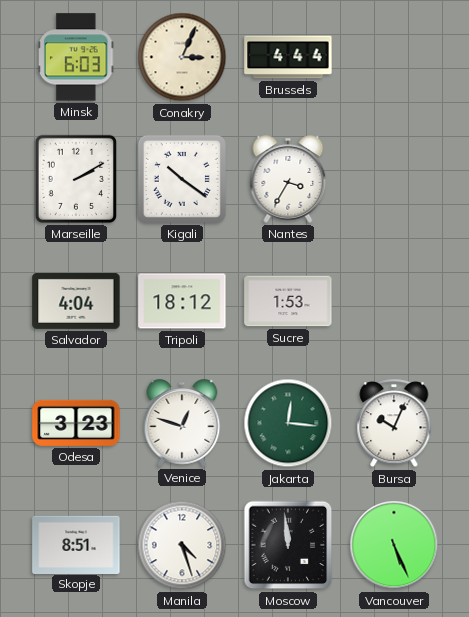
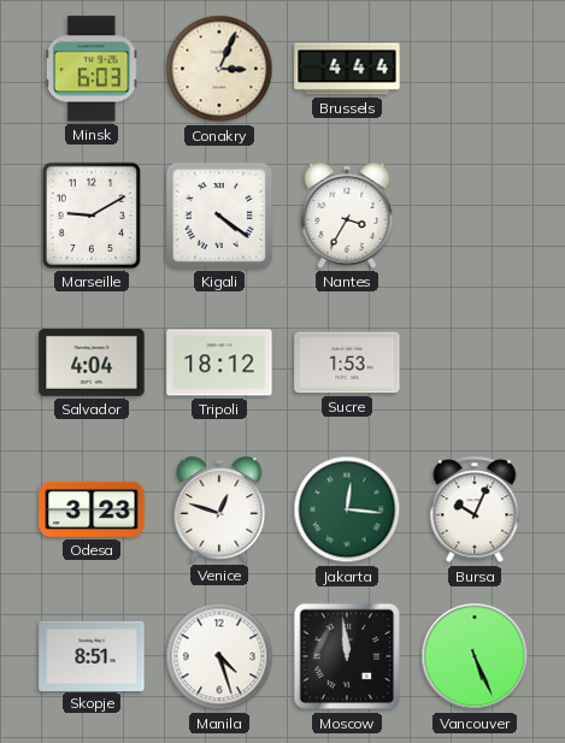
Marseille: 2:10 -> 9:10 (92, 216)
Kigali: 10:21 -> 4:21 (219, 216)
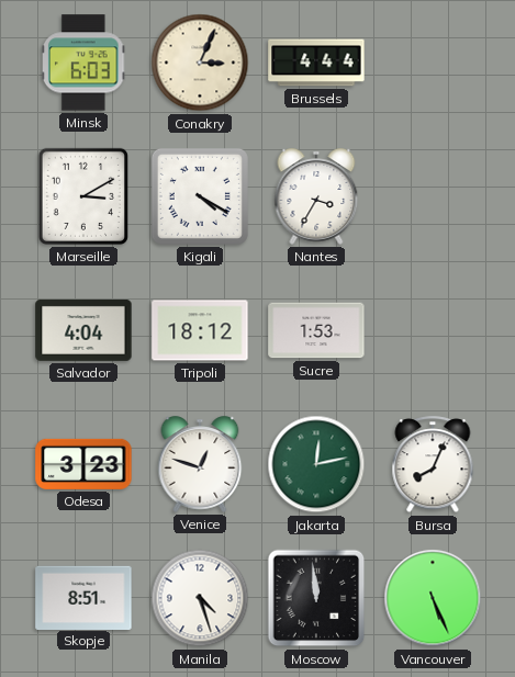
Marseille: 9:10 -> 3:10 (83, 196)
Kigali: 4:21 -> 4:20 (200, 196)
Jakarta: 12:16 -> 12:13 (316, 464)
Bursa: 10:04 -> 8:04 (433, 465)
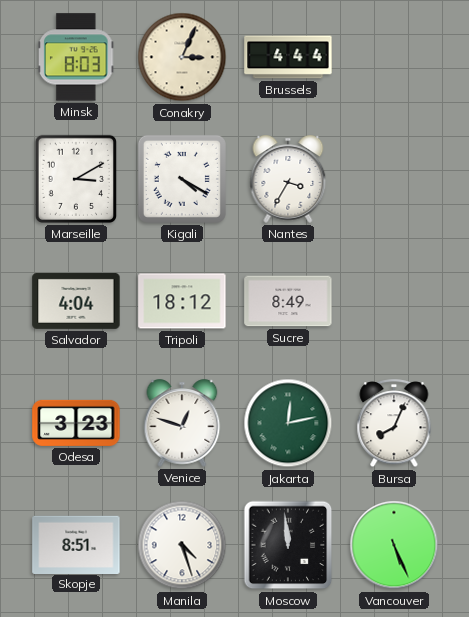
Minsk: 6:03 -> 8:03 (76, 57)
Sucre: 1:53 -> 8:49 (288, 301)
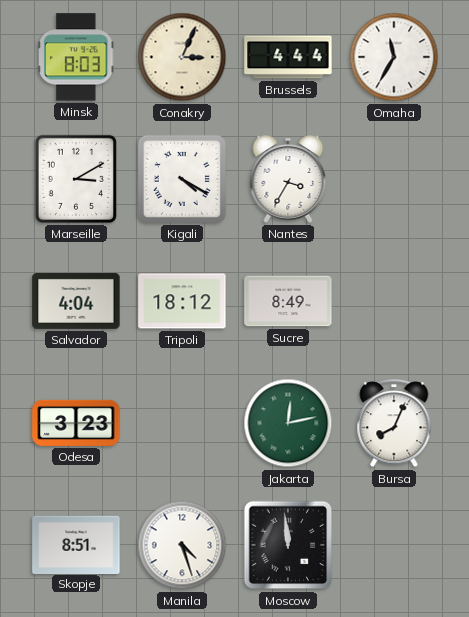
Omaha: none -> 11:35 (394, 57)
Venice: 12:48 -> none (182, 423)
Vancouver: 5:26 -> none (394, 545)
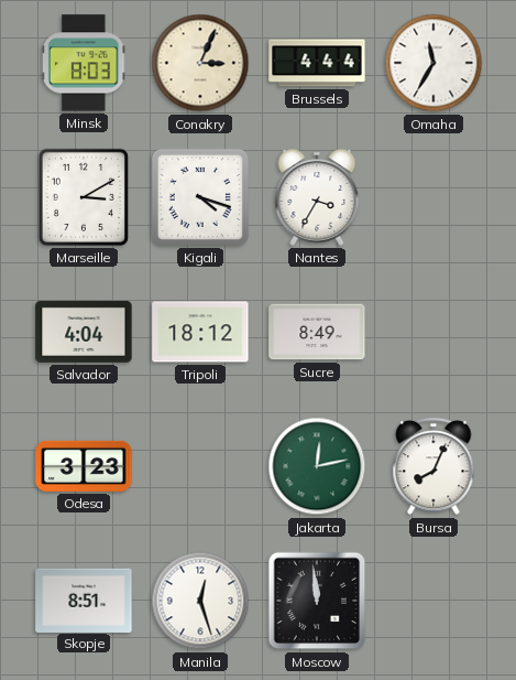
Kigali: 4:20 -> 4:18 (200, 197)
Manila: 4:27 -> 12:27 (200, 601)
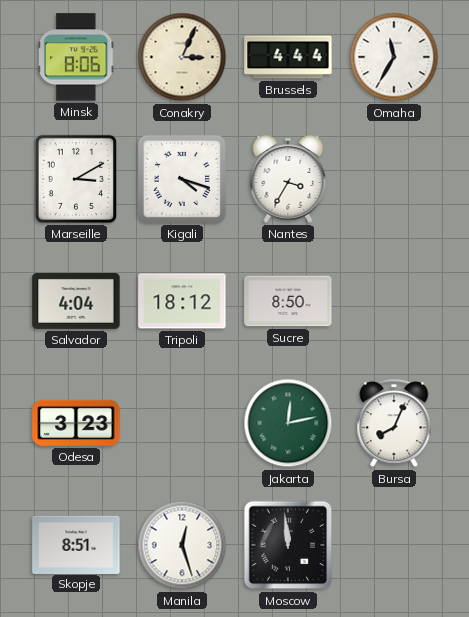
Minsk: 8:03 -> 8:06 (76, 57)
Sucre: 8:49 -> 8:50 (288, 301)
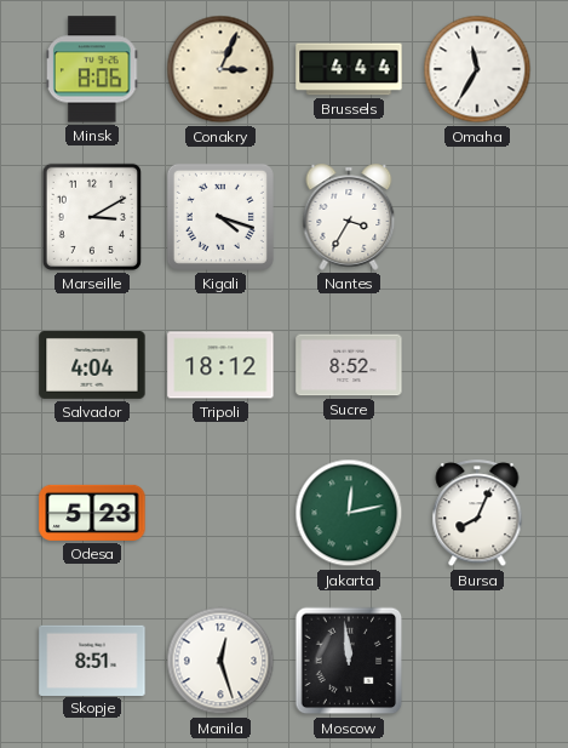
Sucre: 8:50 -> 8:52 (349, 365)
Odesa: 3:23 -> 5:23 (92, 513)
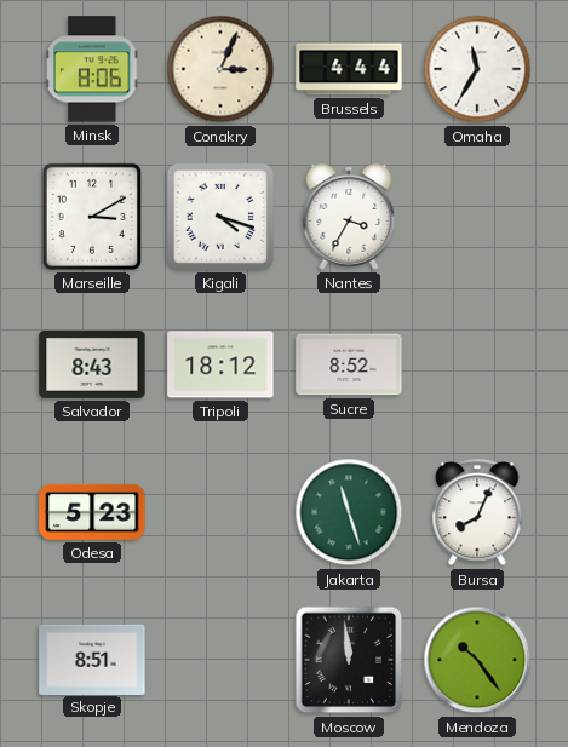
Salvador: 4:04 -> 8:43 (92, 364)
Jakarta: 12:13 -> 11:27 (349, 512)
Manila: 12:27 -> none (220, 661)
Mendoza: none -> 10:24 (477, 660)
